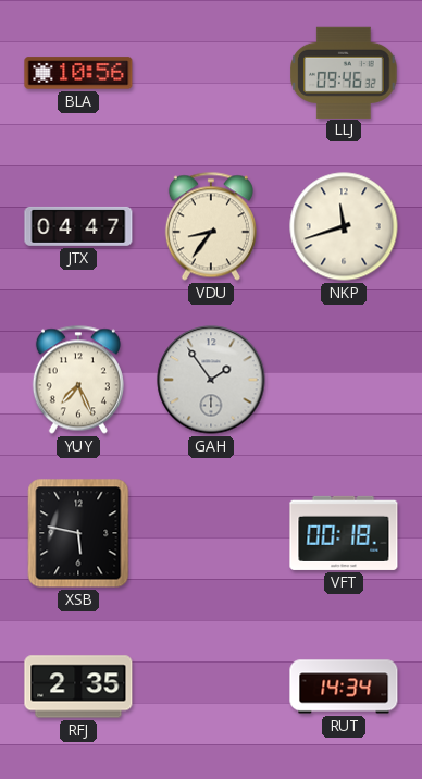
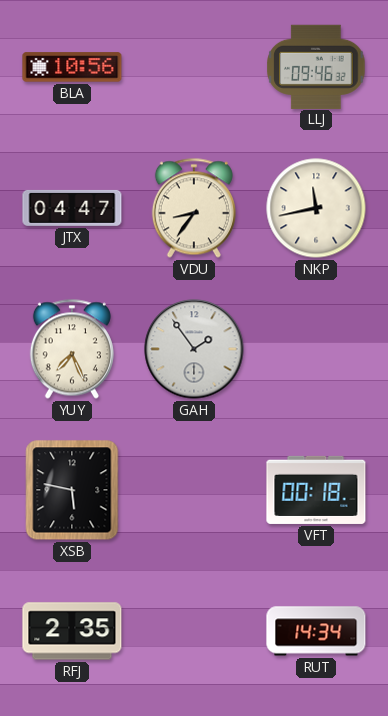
NKP: 11:42 -> 11:43 (316, 208)
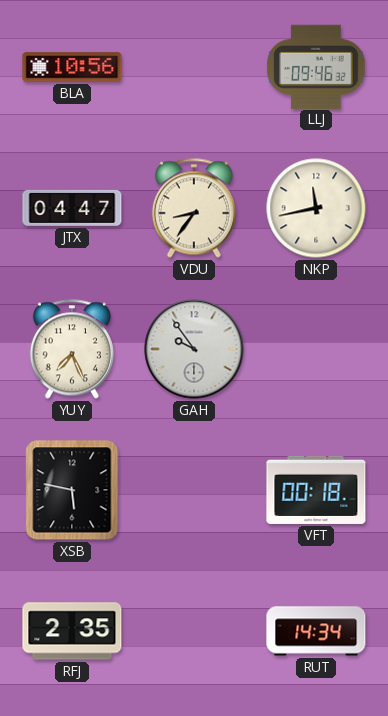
GAH: 1:54 -> 9:54 (194, 349)
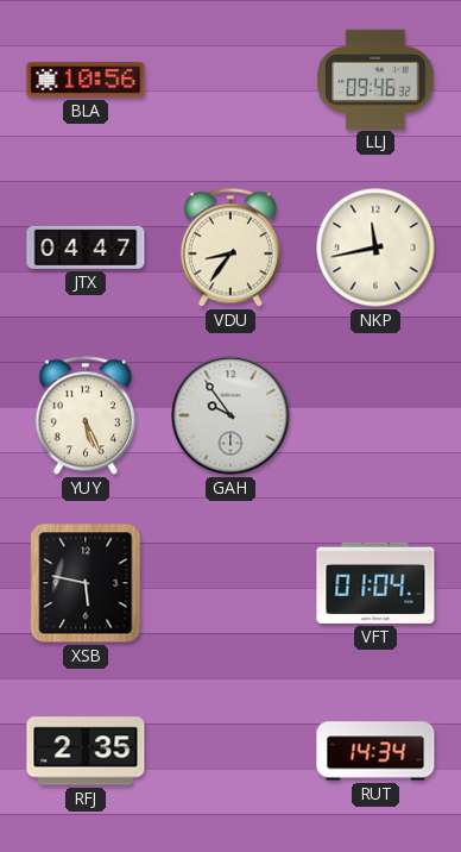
YUY: 7:26 -> 5:26 (86, 415)
VFT: 00:18 -> 01:04 (375, 583)
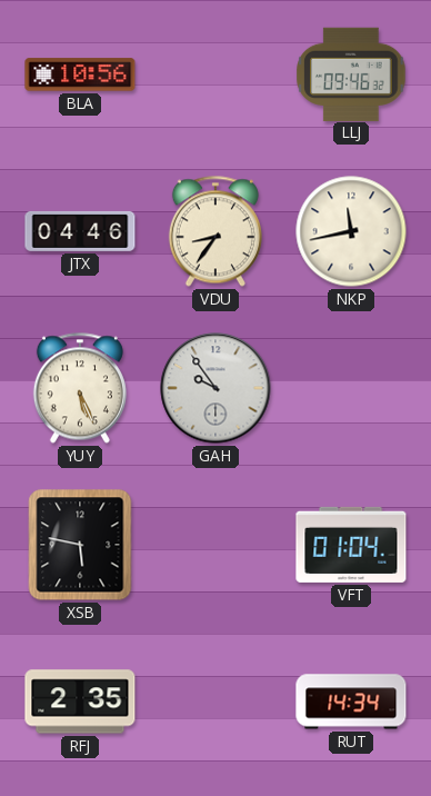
JTX: 04:47 -> 04:46 (80, 231)
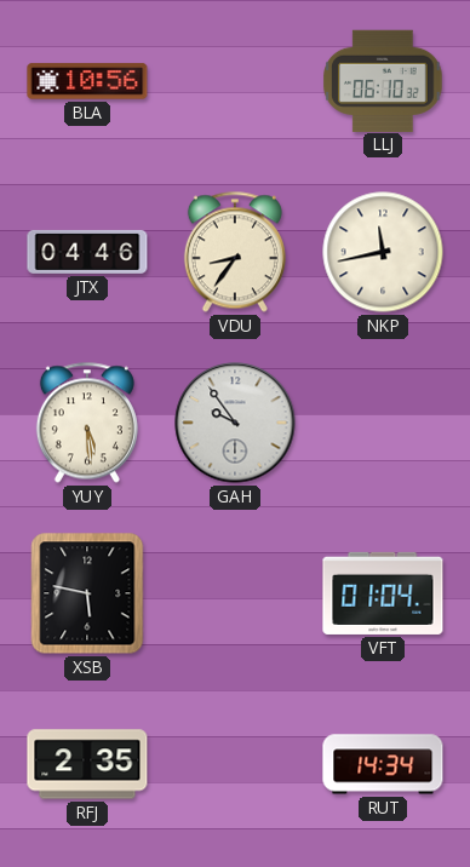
LLJ: 09:46 -> 06:10 (383, 80)
YUY: 5:26 -> 5:29 (87, 423)
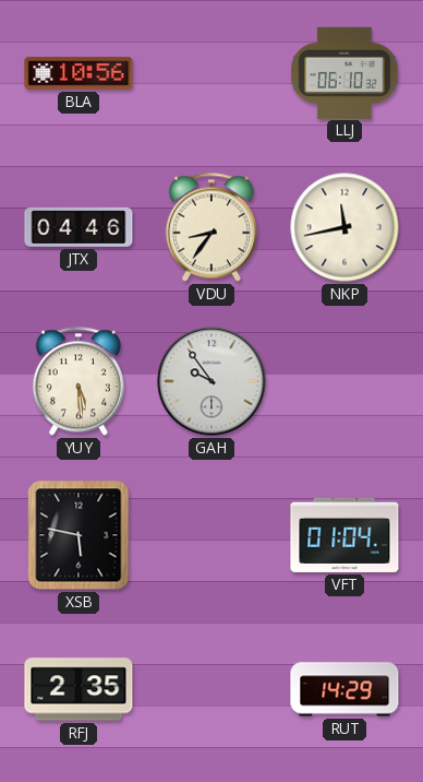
RUT: 14:34 -> 14:29 (345, 689)
